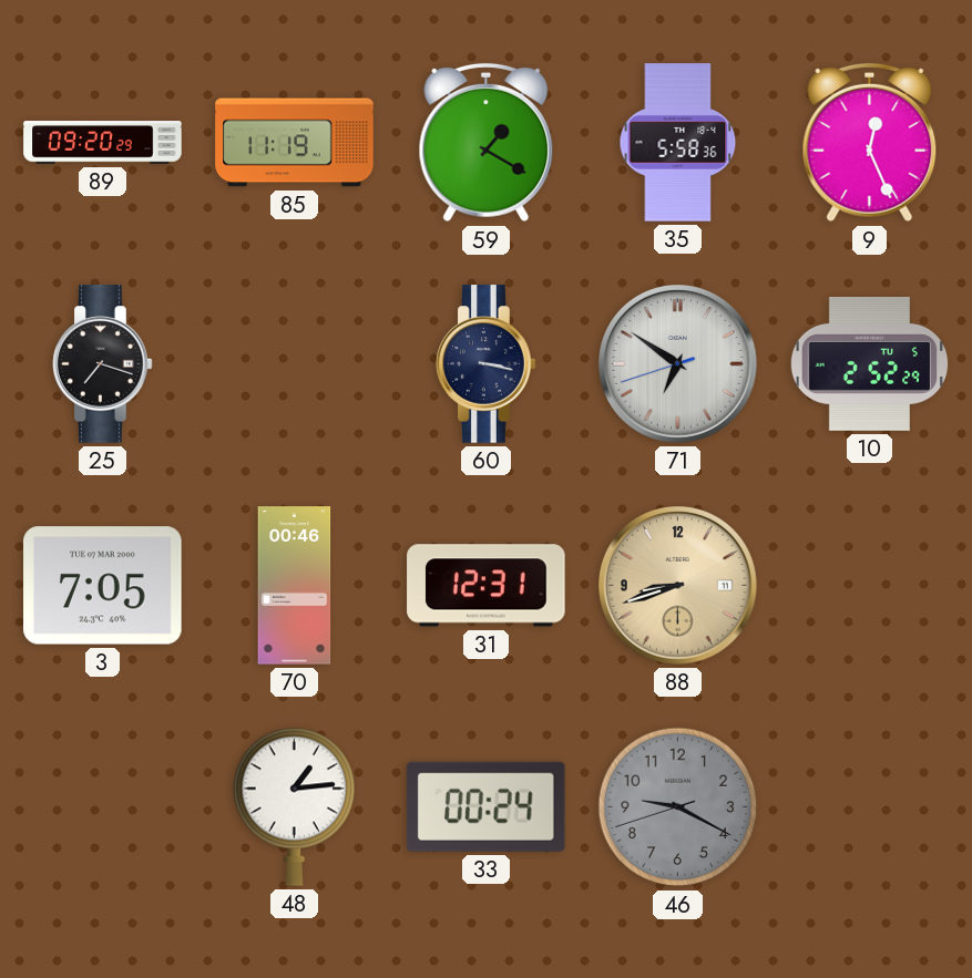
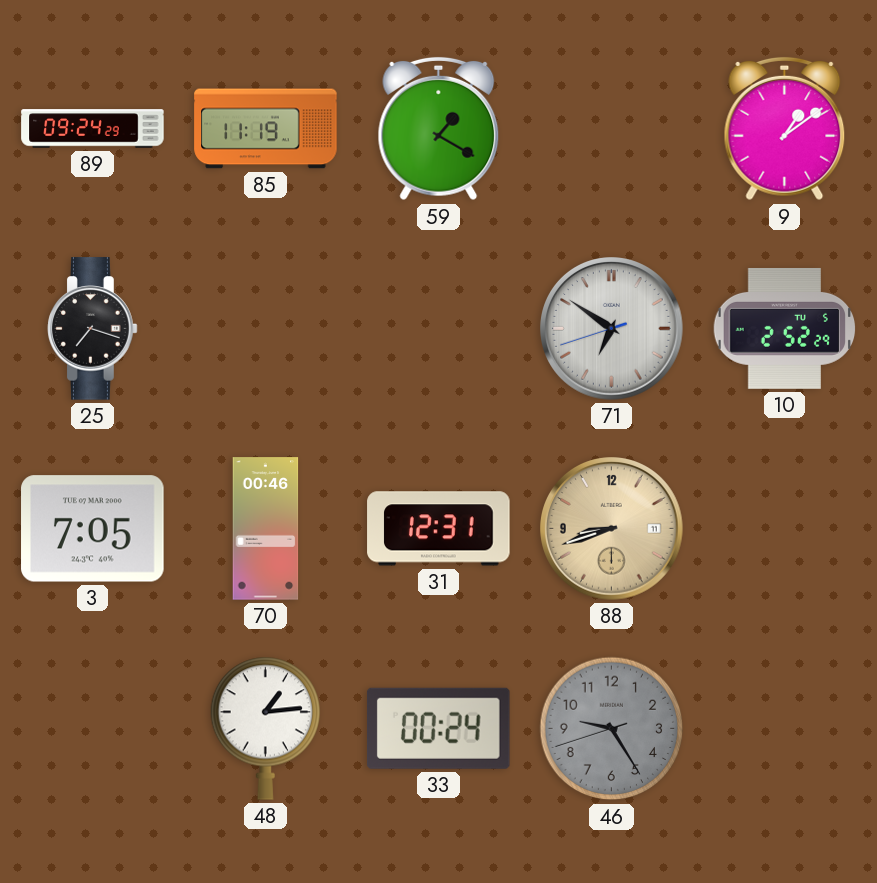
89: 09:20 -> 09:24 (93, 129)
35: 5:58 -> none (678, 143)
9: 12:26 -> 1:09 (785, 129)
60: 3:17 -> none (487, 364)
46: 9:19 -> 9:24 (612, 729)
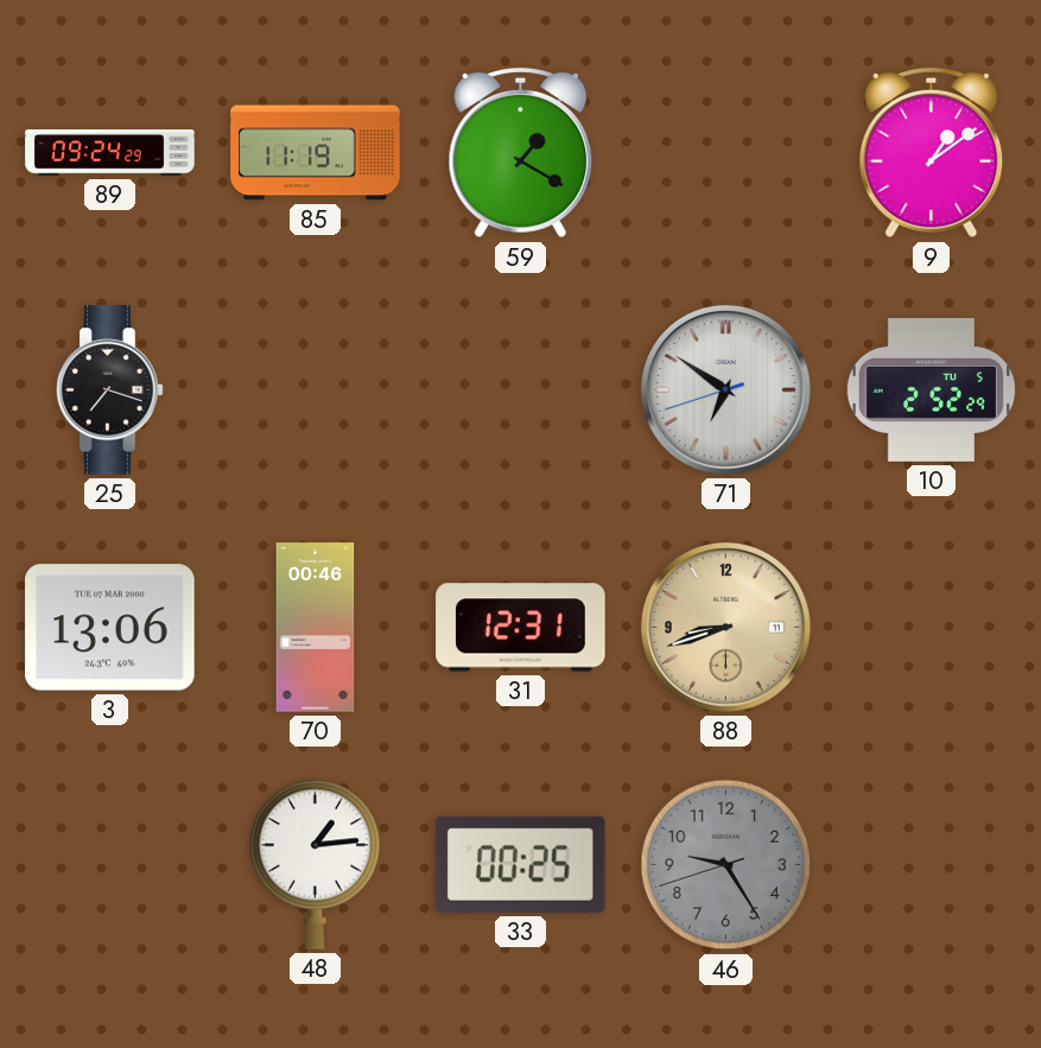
3: 7:05 -> 13:06 (110, 628)
33: 00:24 -> 00:25 (520, 864)
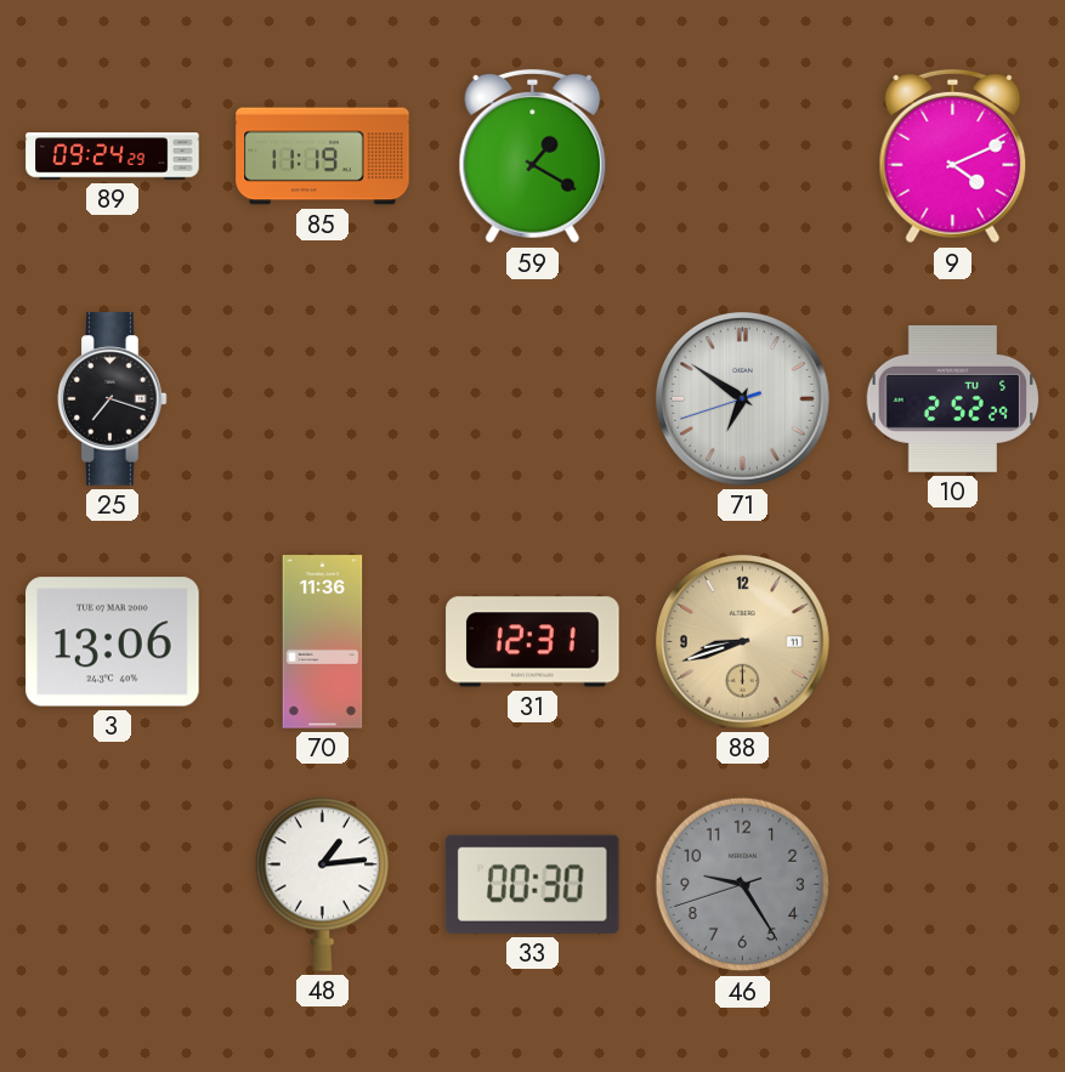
9: 1:09 -> 4:11 (953, 157)
70: 00:46 -> 11:36 (323, 642)
33: 00:25 -> 00:30 (532, 884)
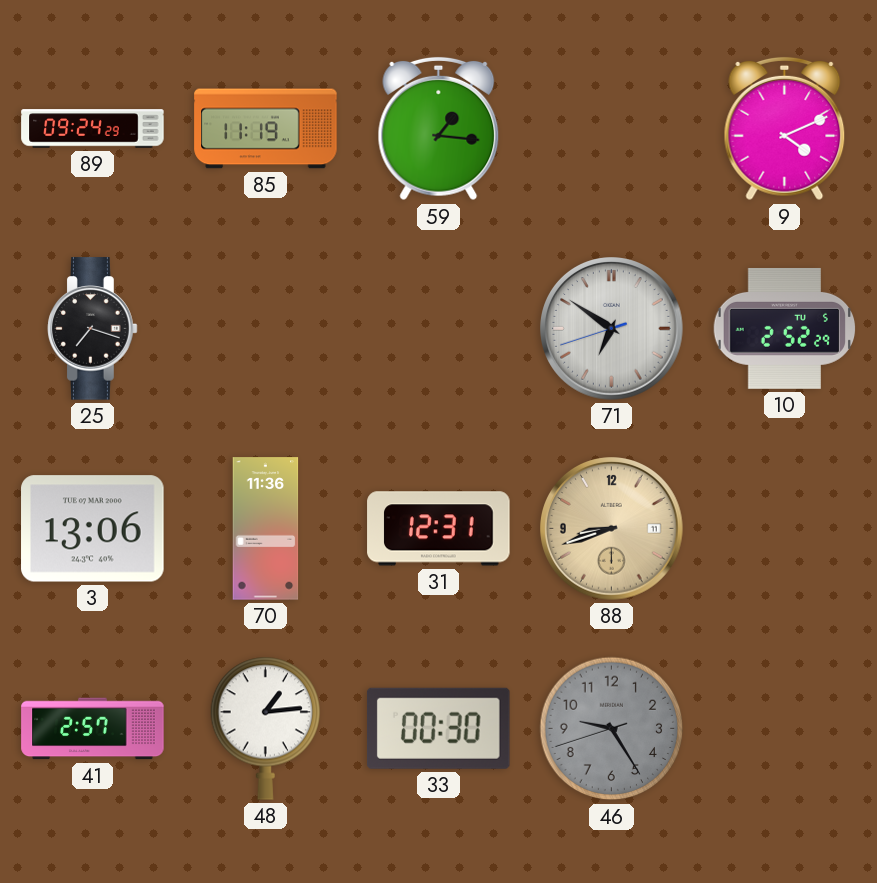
59: 1:20 -> 1:16 (439, 129)
41: none -> 2:57 (93, 729)
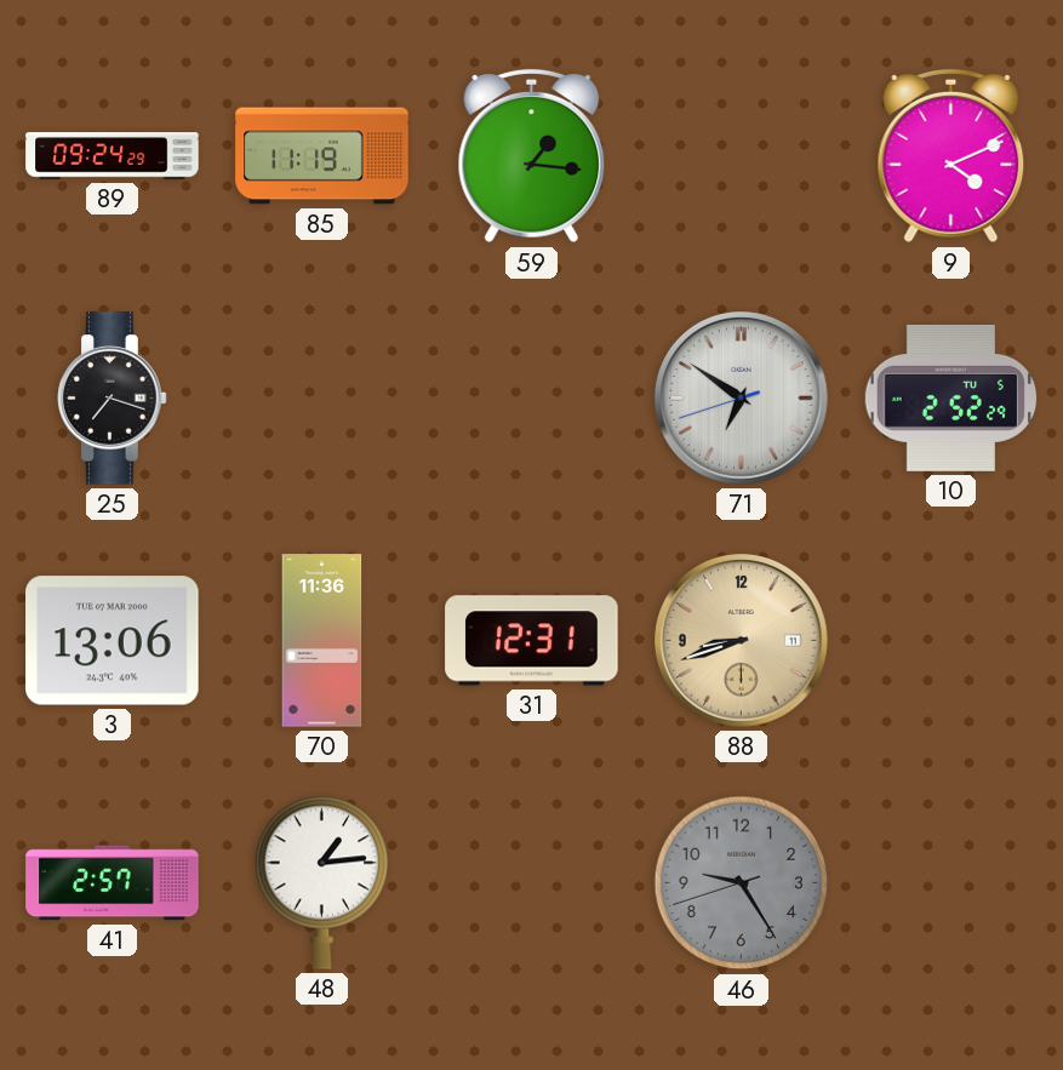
33: 00:30 -> none (438, 728)
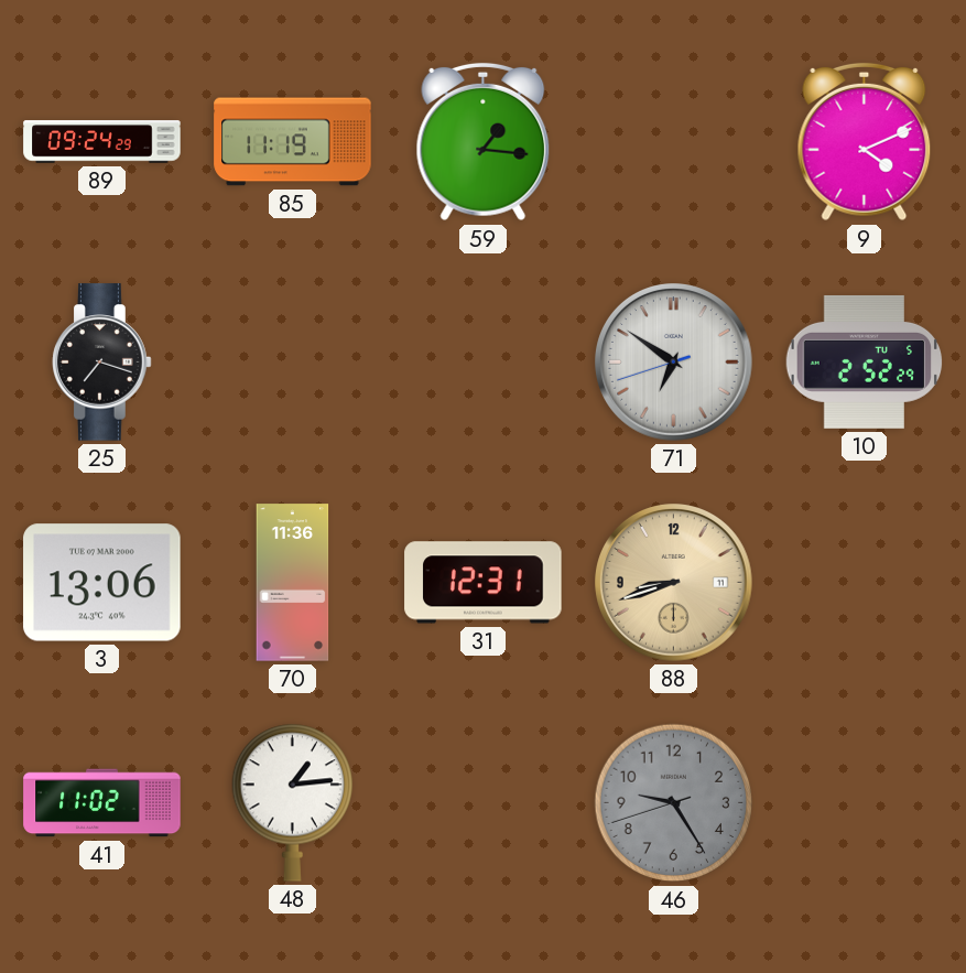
41: 2:57 -> 11:02 (102, 803)
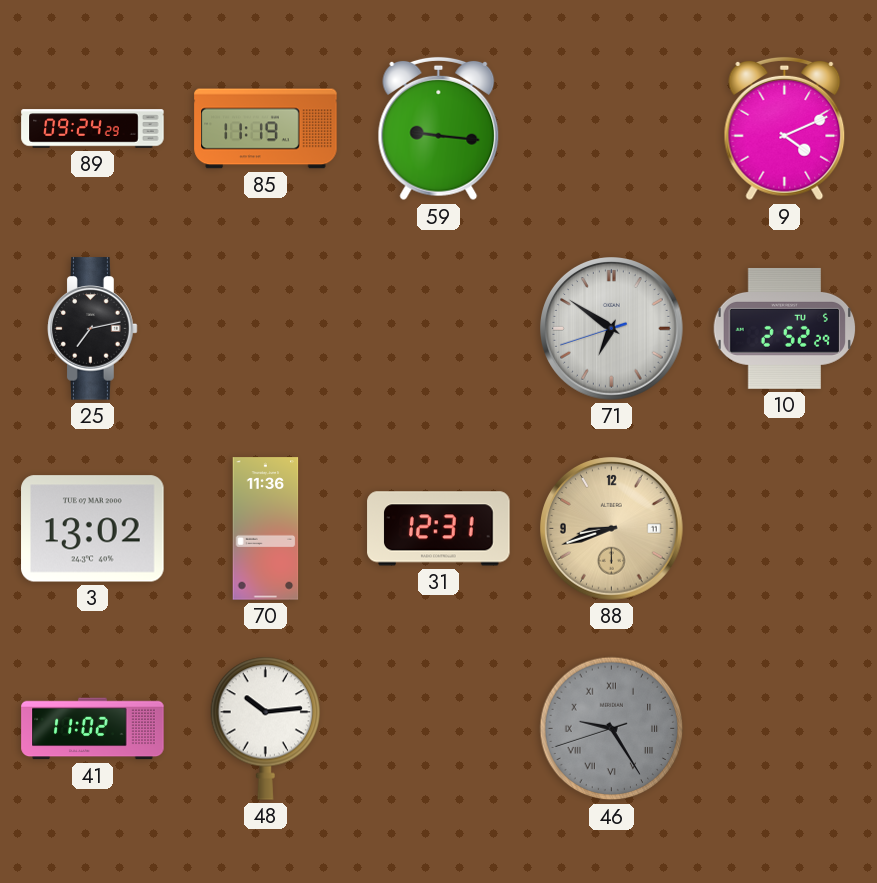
59: 1:16 -> 9:16 (439, 129)
25: 7:18 -> 7:13 (93, 329)
3: 13:06 -> 13:02 (93, 529)
48: 1:14 -> 10:14 (266, 728)
46 numerals: Arabic -> Roman (612, 729)
